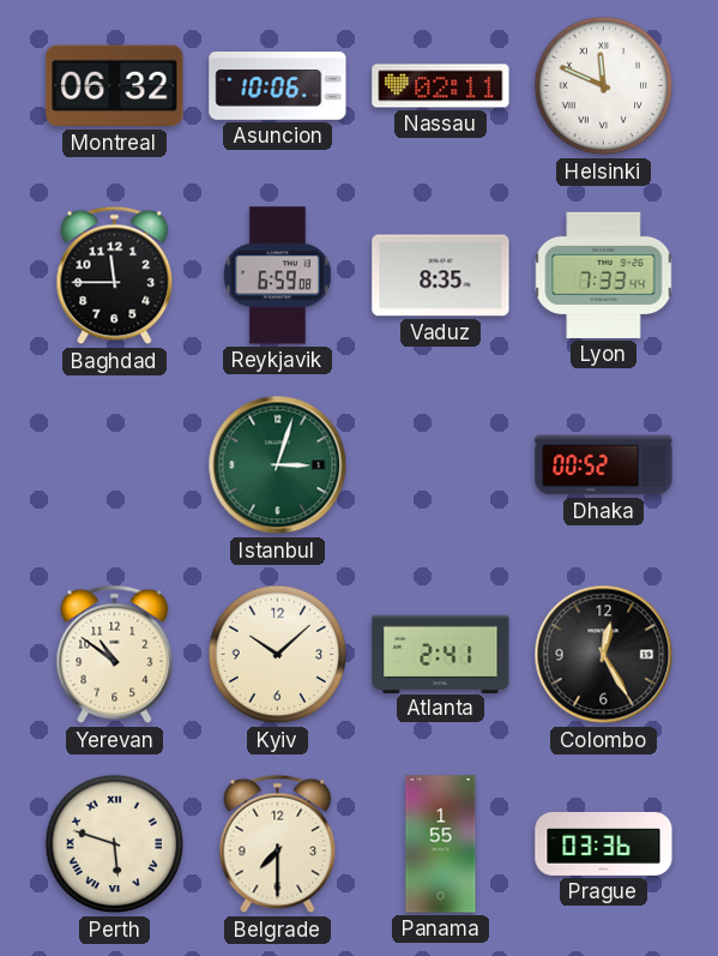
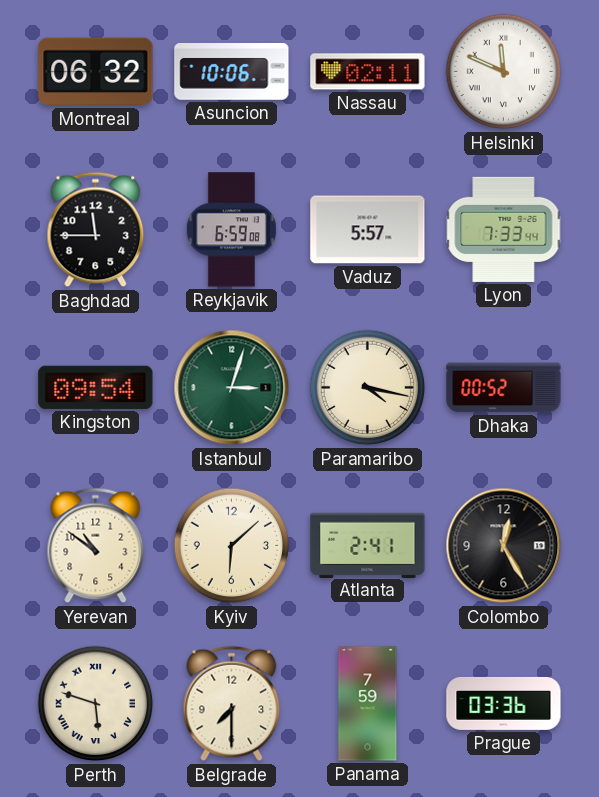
Vaduz: 8:35 -> 5:57 (368, 230)
Kingston: none -> 09:54 (96, 387)
Paramaribo: none -> 4:17 (368, 388)
Kyiv: 10:08 -> 6:08 (232, 546)
Panama: 1:55 -> 7:59 (368, 704)
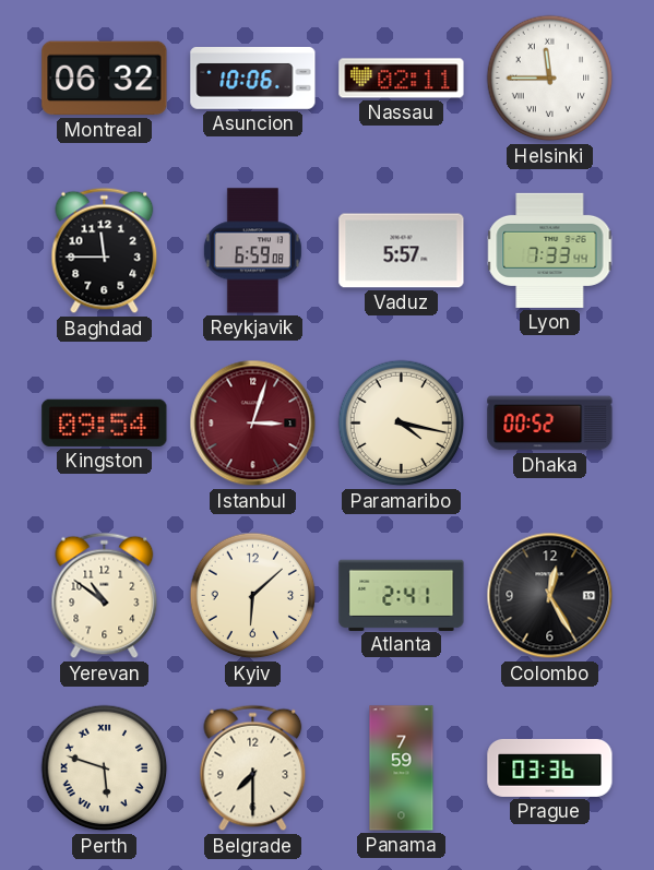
Helsinki: 11:49 -> 11:45 (550, 79)
Istanbul dial: green -> burgundy (253, 424)
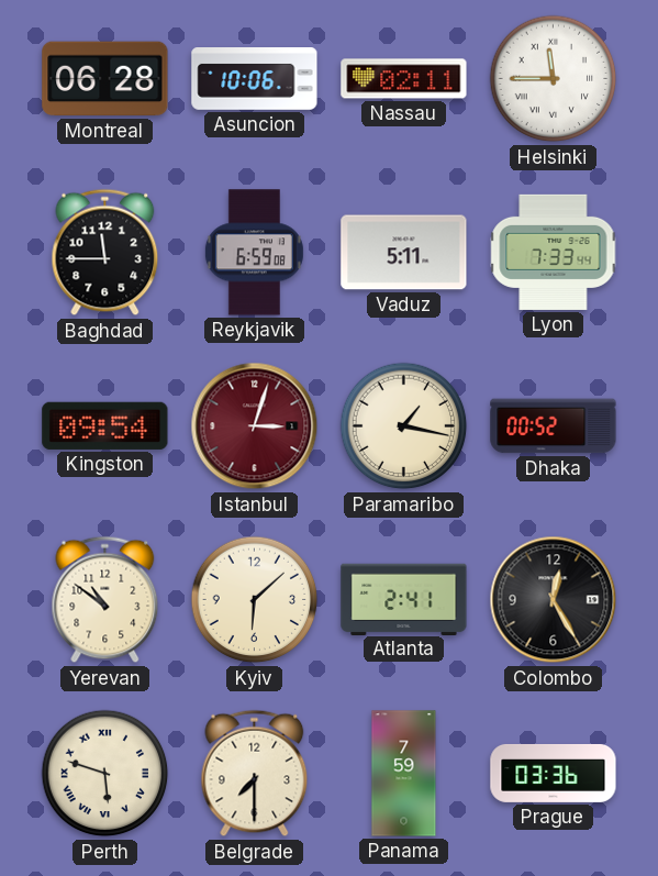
Montreal: 06:32 -> 06:28 (105, 79)
Vaduz: 5:57 -> 5:11 (404, 253)
Paramaribo: 4:17 -> 1:17 (404, 426)
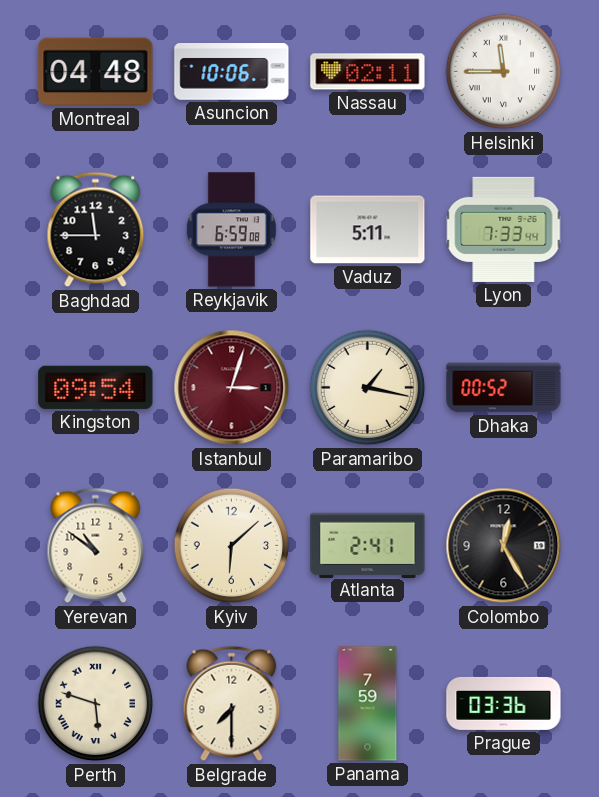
Montreal: 06:28 -> 04:48 (96, 72)
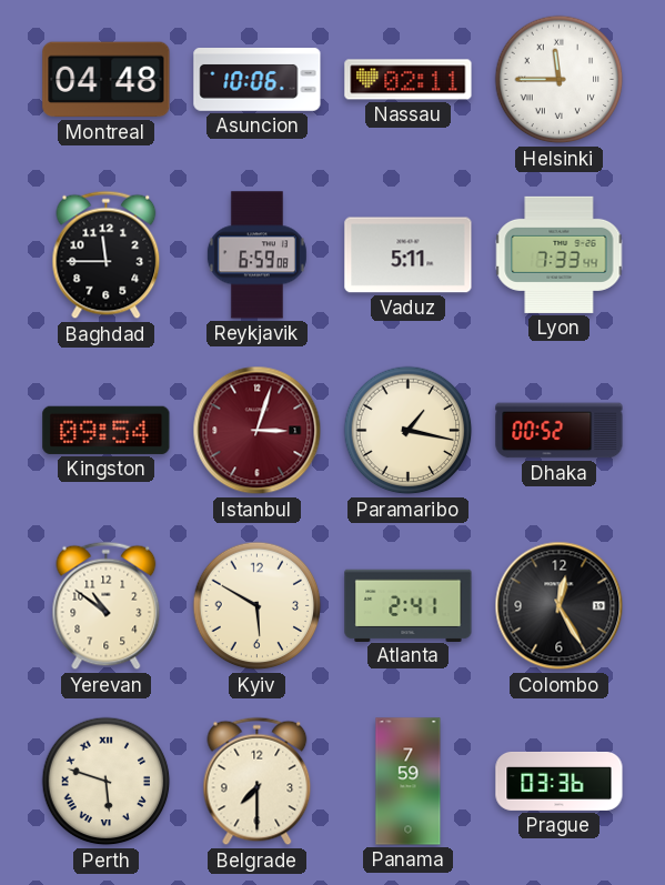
Kyiv: 6:08 -> 5:50 (258, 606)
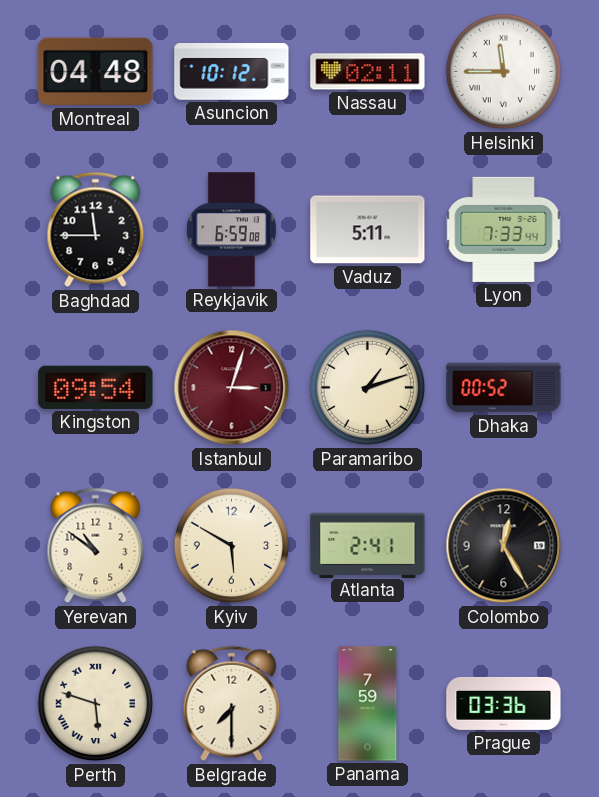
Asuncion: 10:06 -> 10:12 (232, 72)
Paramaribo: 1:17 -> 1:12 (368, 388)
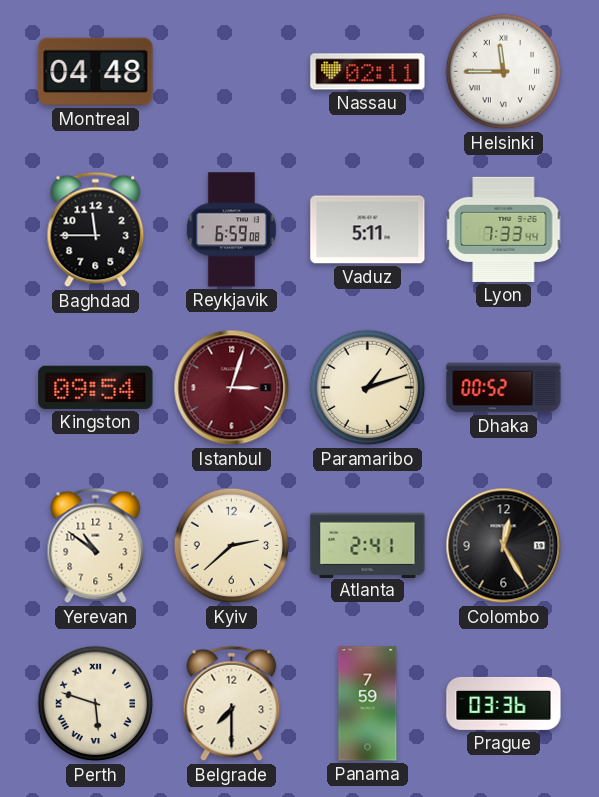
Asuncion: 10:12 -> none (232, 72)
Kyiv: 5:50 -> 2:38 (232, 546)
